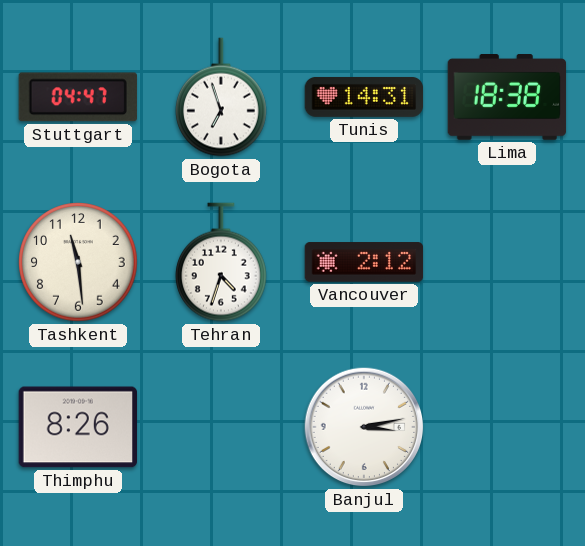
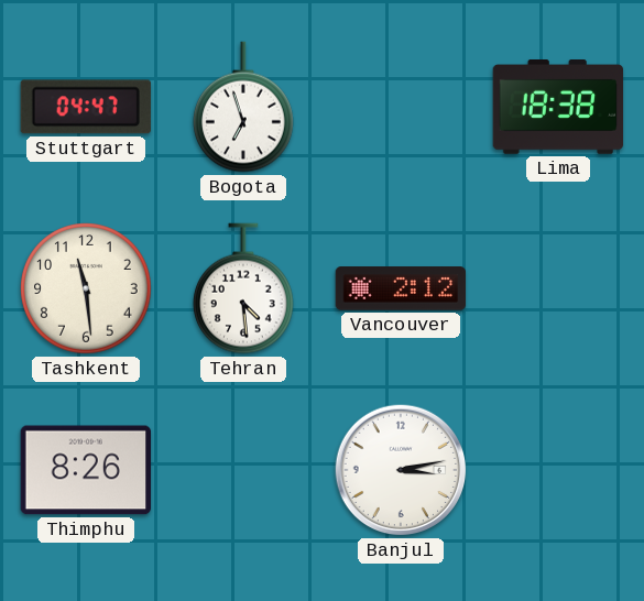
Tunis: 14:31 -> none (364, 97)
Tehran: 4:33 -> 4:29 (244, 288)
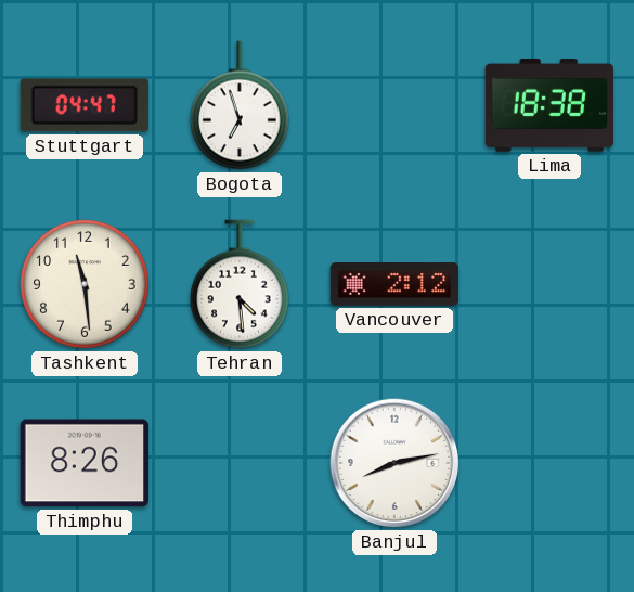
Banjul: 3:13 -> 8:13 (394, 463)
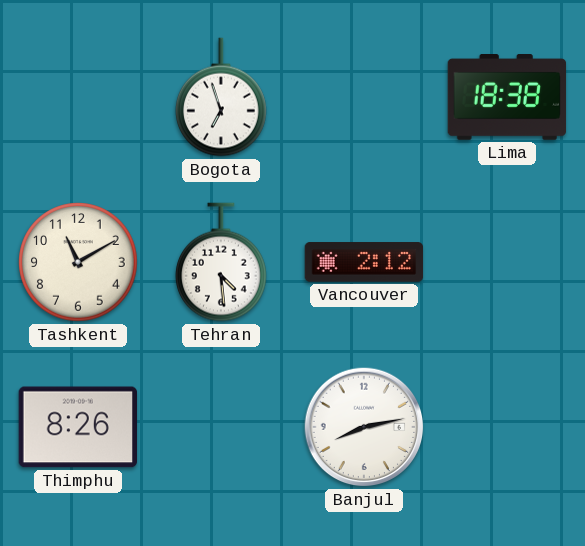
Stuttgart: 04:47 -> none (85, 105)
Tashkent: 11:29 -> 11:10 (78, 262)
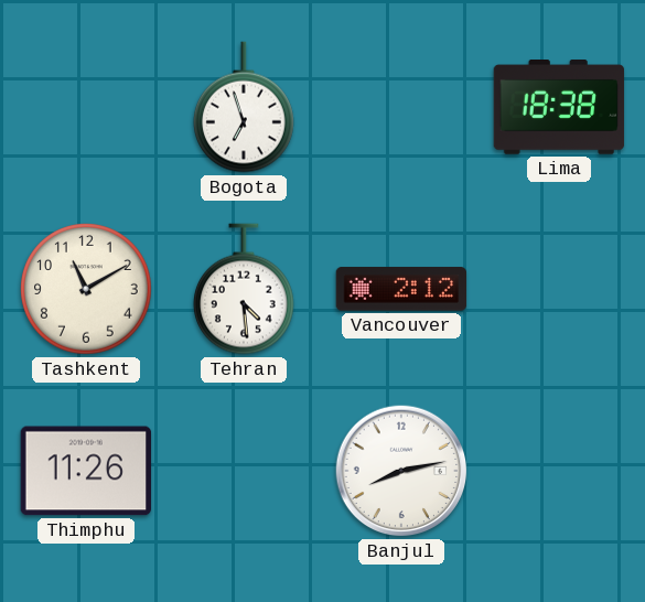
Thimphu: 8:26 -> 11:26 (85, 471)
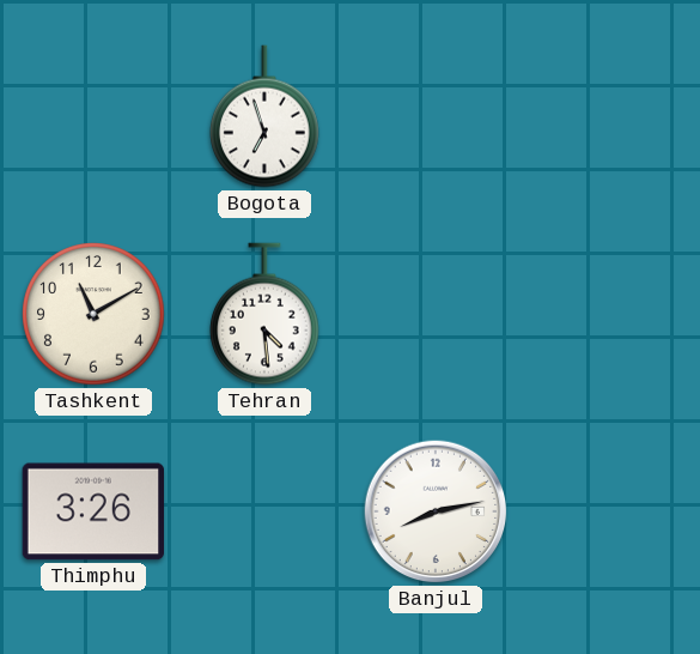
Lima: 18:38 -> none (559, 108)
Vancouver: 2:12 -> none (401, 289)
Thimphu: 11:26 -> 3:26 (92, 511)
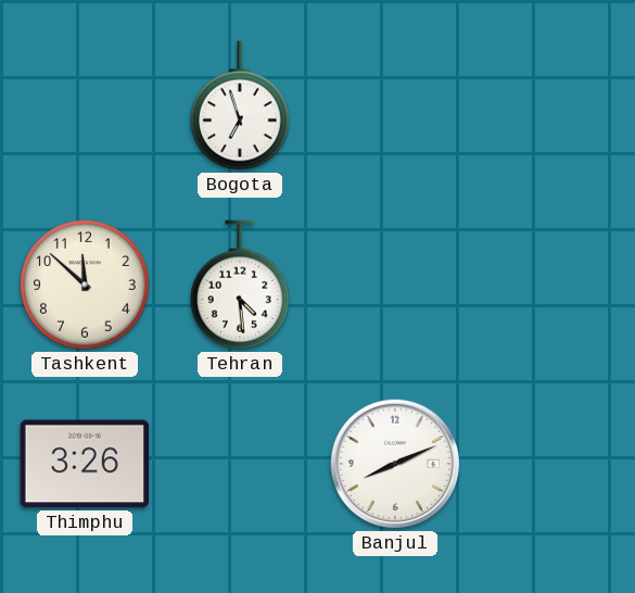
Tashkent: 11:10 -> 11:52 (85, 285)
Banjul: 8:13 -> 8:11 (395, 464)
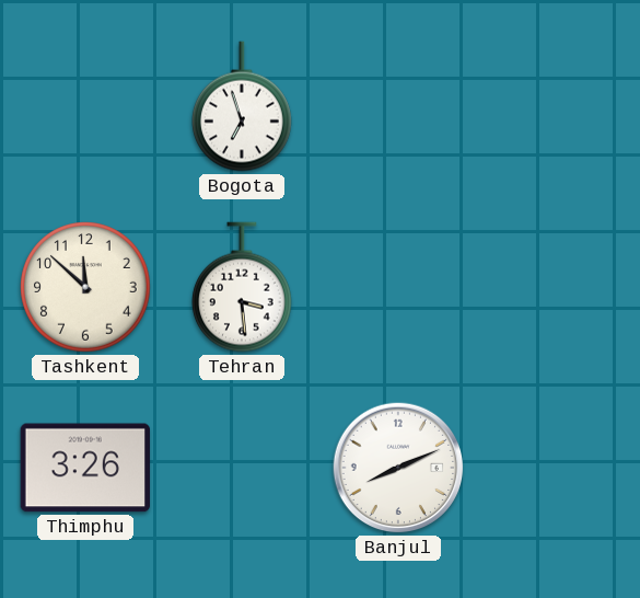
Tehran: 4:29 -> 3:29 (243, 287)
